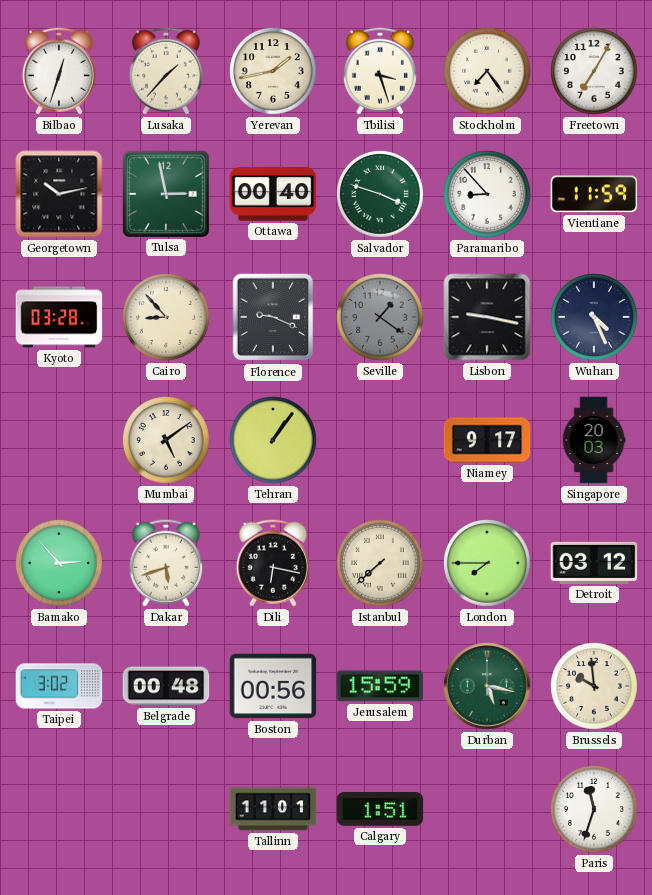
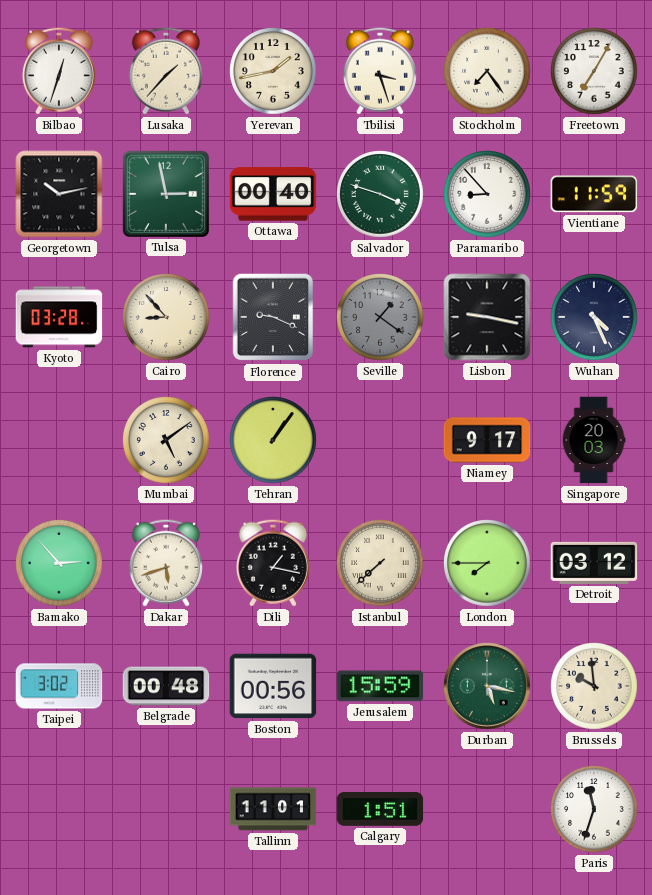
Dili: 6:17 -> 1:17 (273, 563)
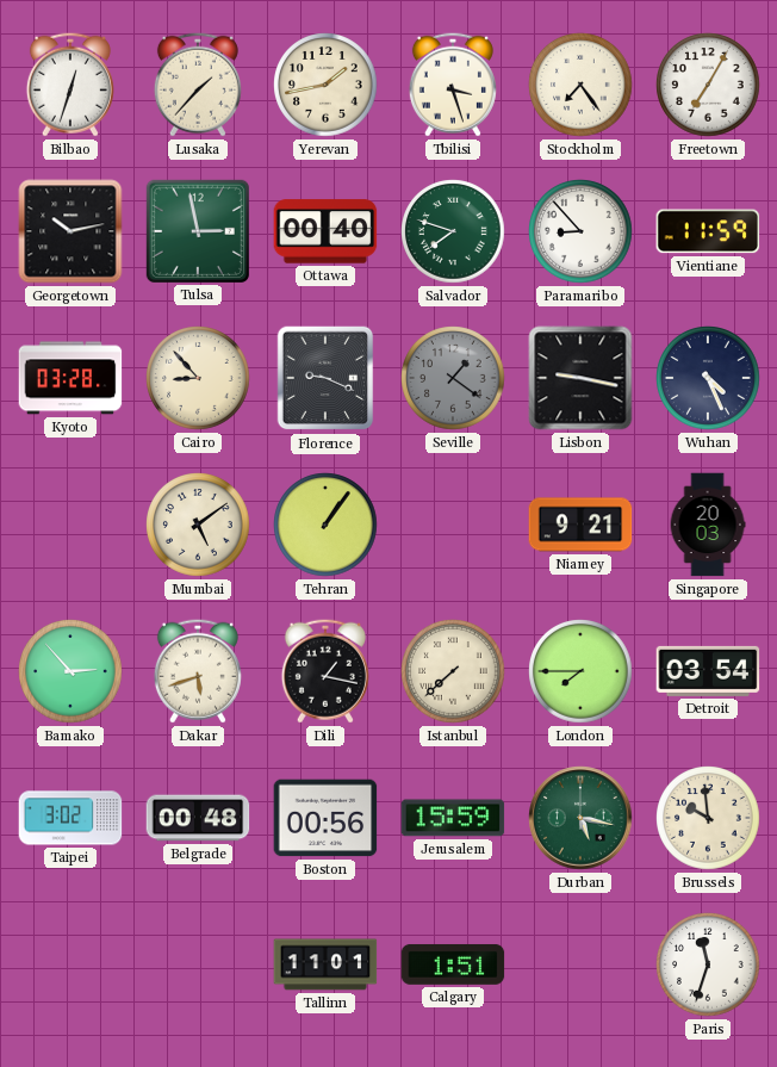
Salvador: 3:48 -> 7:48 (453, 231)
Niamey: 9:17 -> 9:21 (580, 525)
Detroit: 03:12 -> 03:54 (708, 671)
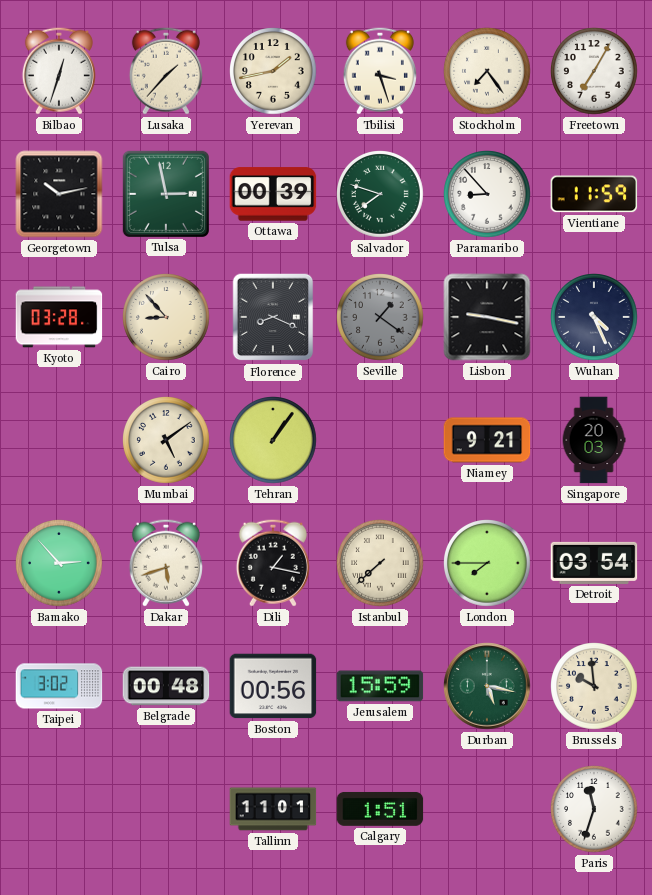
Ottawa: 00:40 -> 00:39 (273, 194)
Florence: 9:19 -> 8:19 (273, 317)
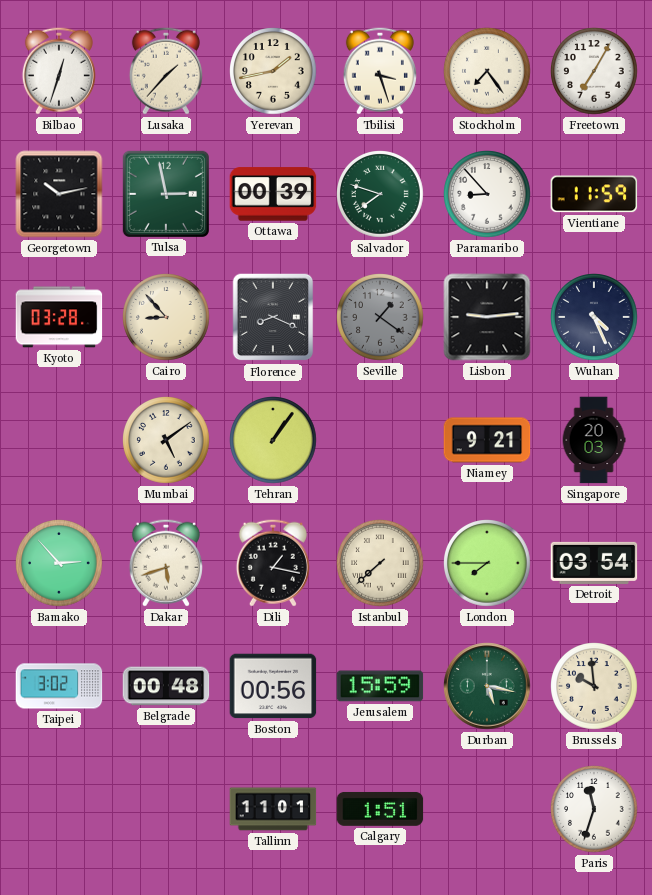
Lisbon: 9:17 -> 9:14 (487, 317)
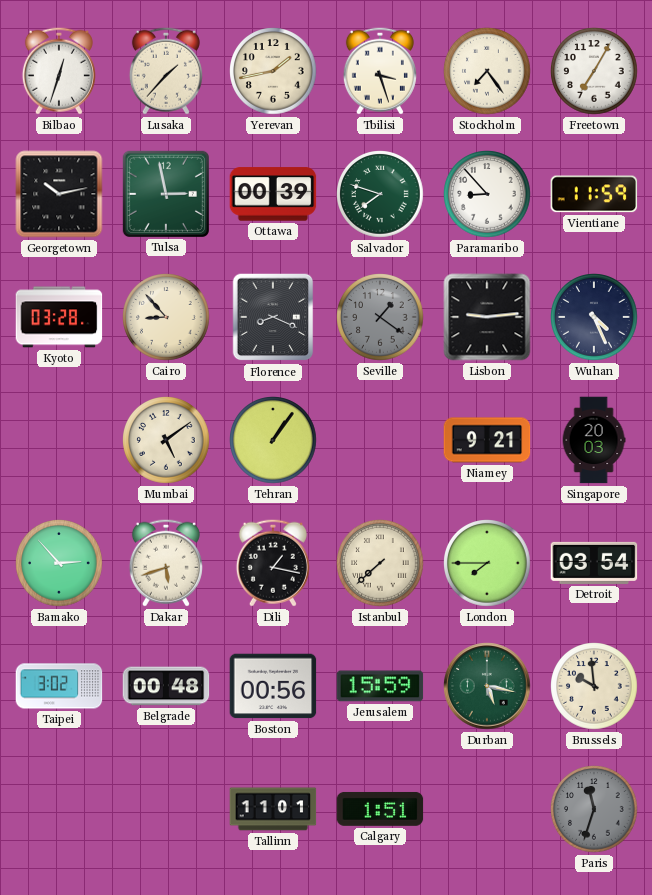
Paris dial: white -> grey (594, 809)
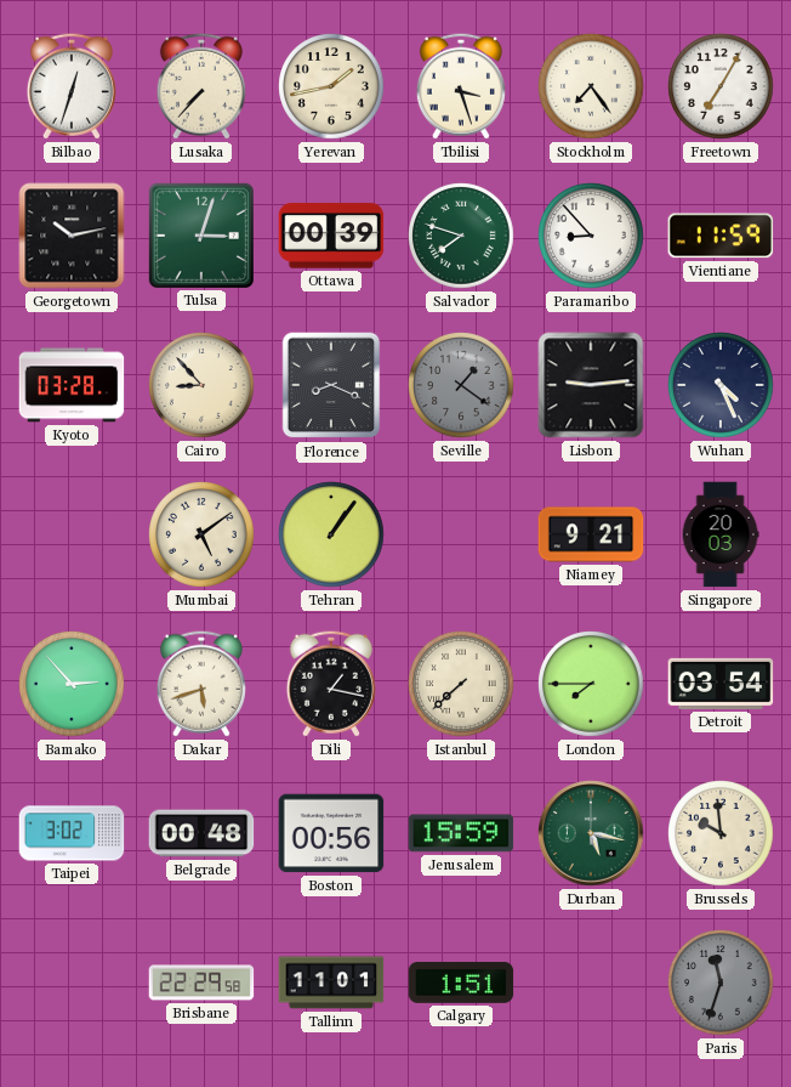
Lusaka: 1:37 -> 7:37 (201, 86)
Tulsa: 2:58 -> 3:03 (200, 234)
Brisbane: none -> 22:29 (201, 983)
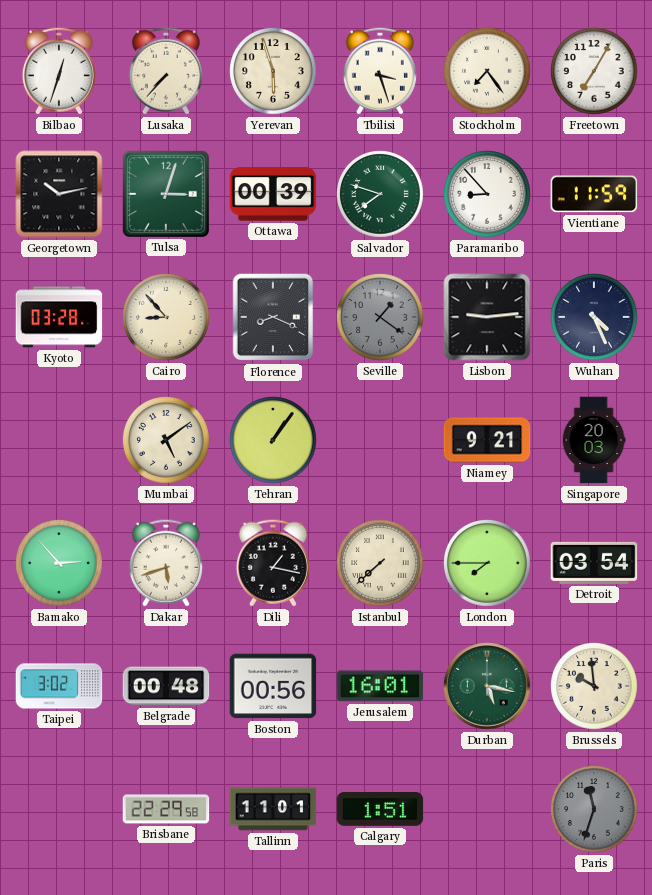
Yerevan: 1:43 -> 5:57 (273, 71)
Jerusalem: 15:59 -> 16:01 (380, 686)
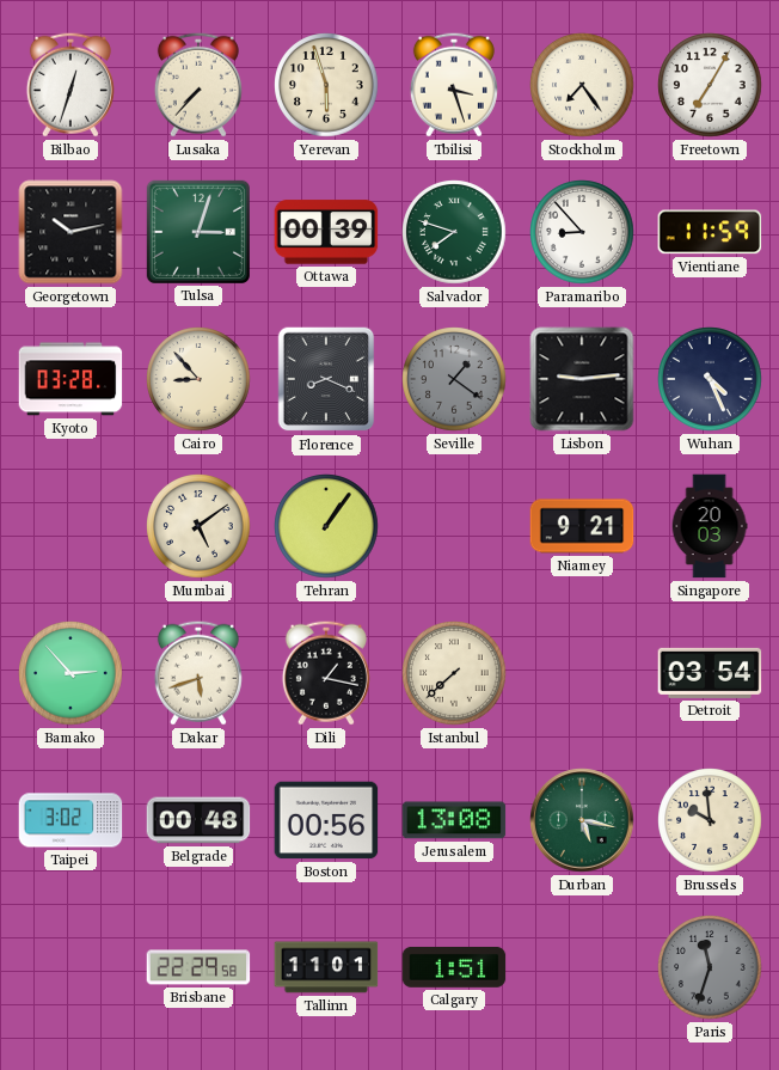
London: 7:45 -> none (487, 563)
Jerusalem: 16:01 -> 13:08 (454, 820)
